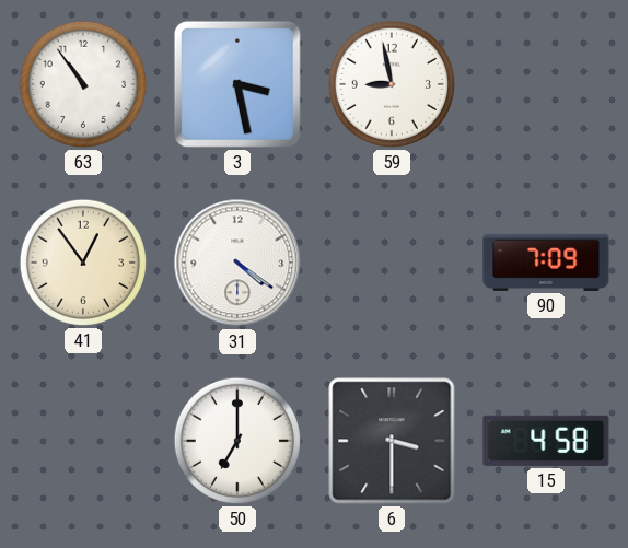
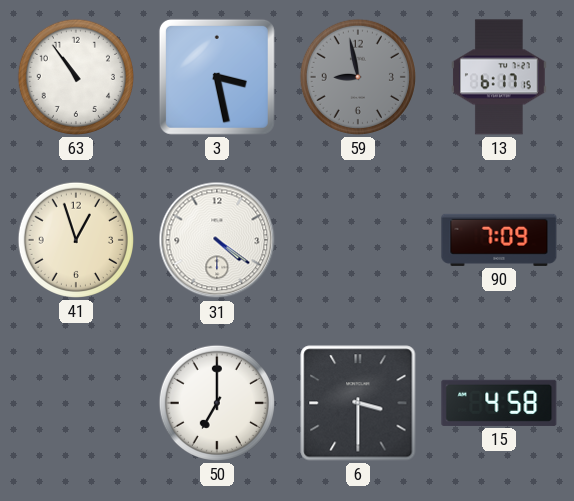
59 dial: white -> grey (358, 77)
13: none -> 6:17 (500, 77)
41: 12:54 -> 12:57 (76, 240)
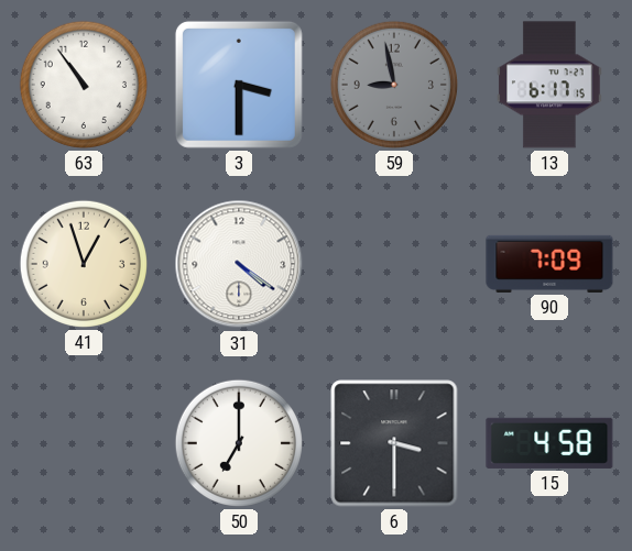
3: 3:28 -> 3:30 (239, 85)
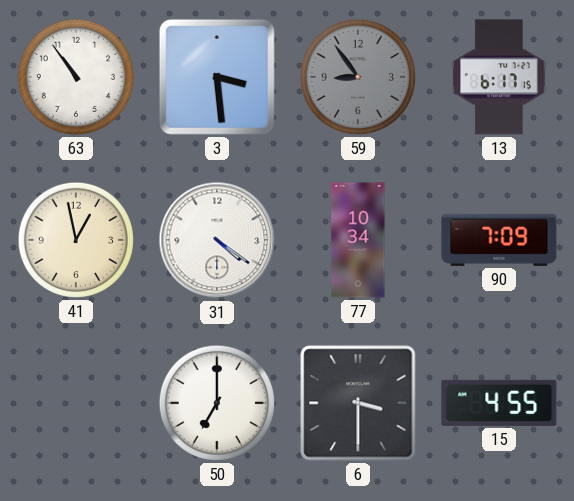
3: 3:30 -> 3:29 (217, 77)
59: 8:58 -> 8:54 (358, 77)
41: 12:57 -> 12:58 (76, 240)
77: none -> 10:34 (358, 240)
15: 4:58 -> 4:55 (499, 403)
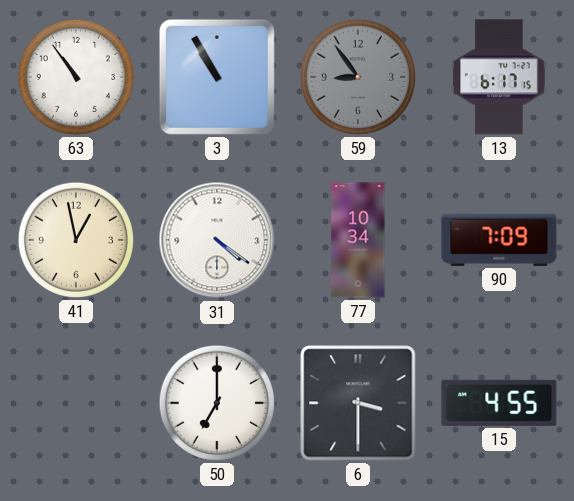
3: 3:29 -> 10:55 (217, 77)
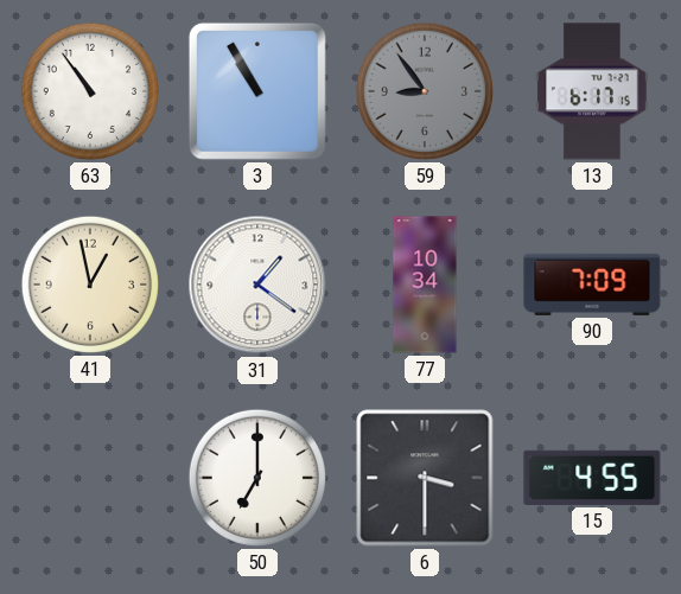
31: 4:21 -> 1:21 (257, 285)
